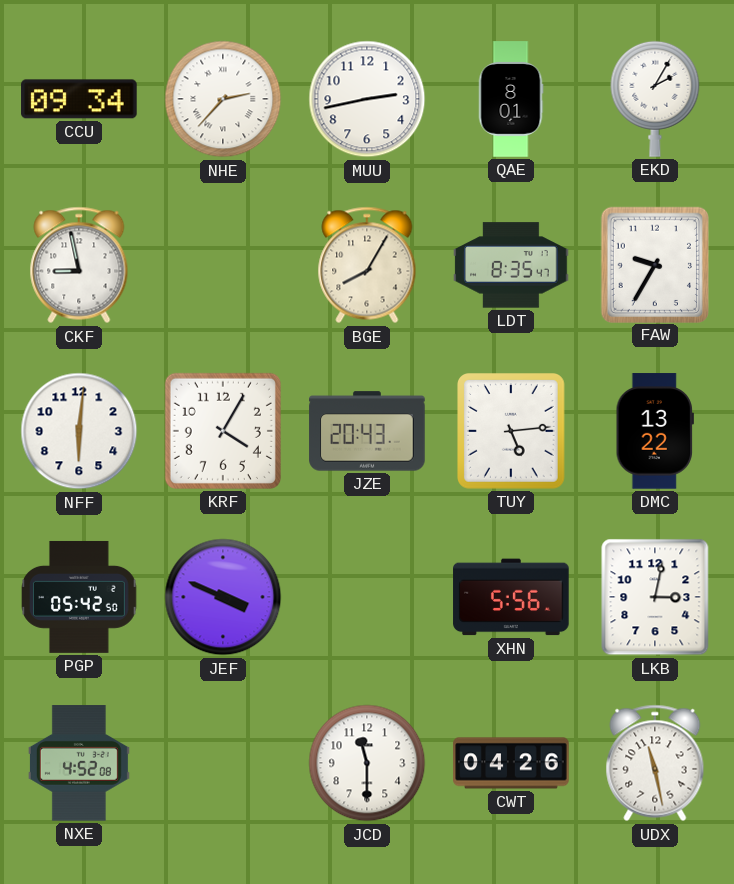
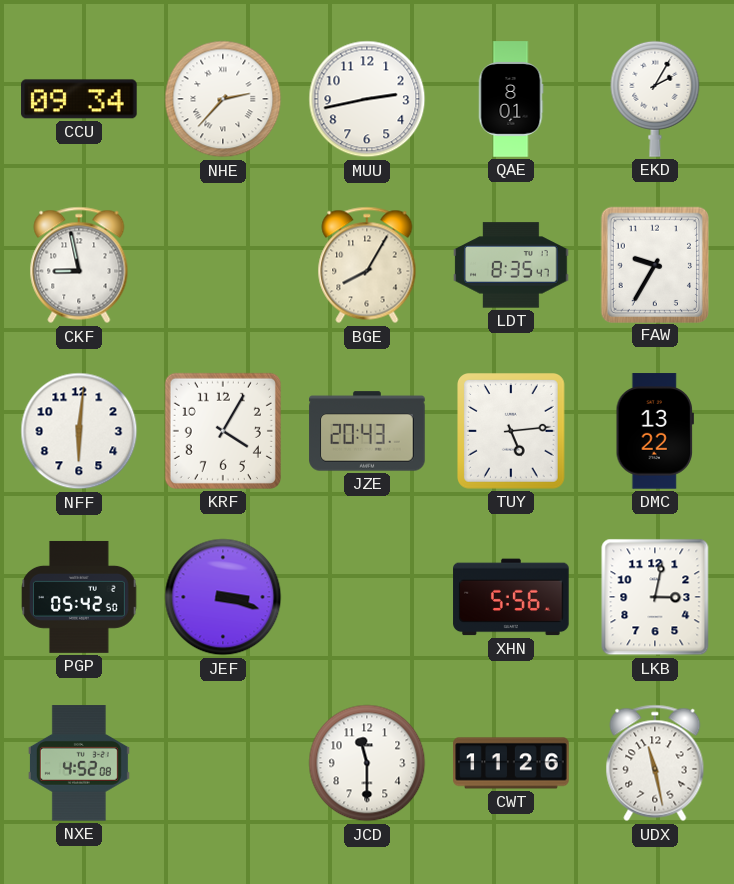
JEF: 3:49 -> 3:18 (223, 597)
CWT: 04:26 -> 11:26 (511, 763)
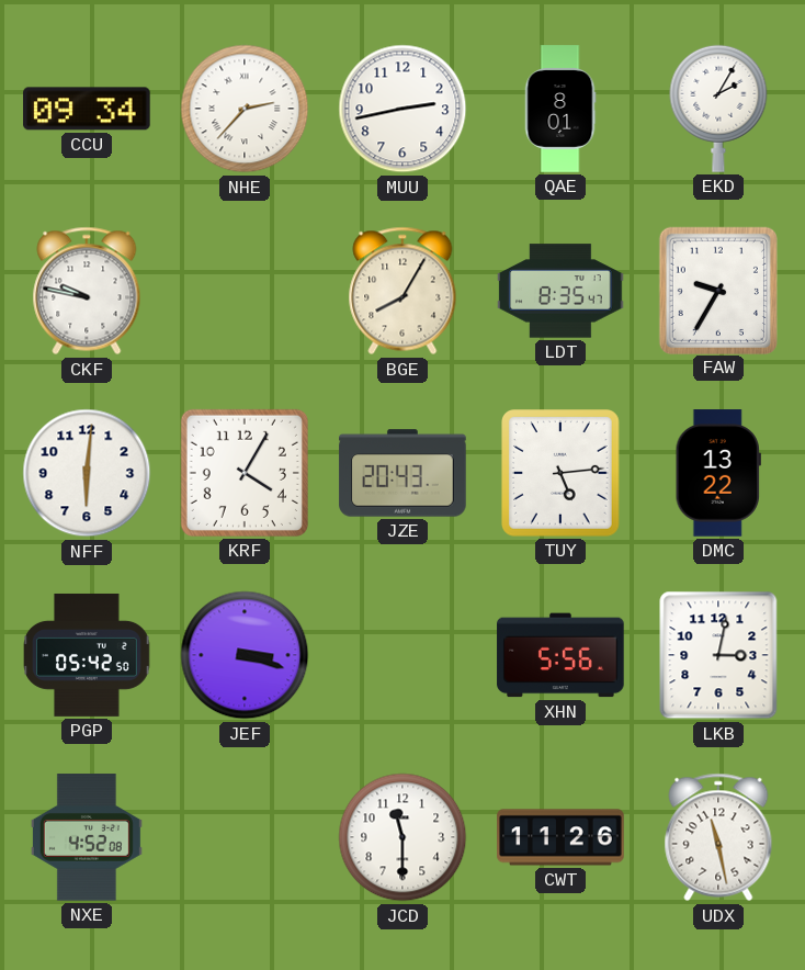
CKF: 8:58 -> 9:47 (87, 291)
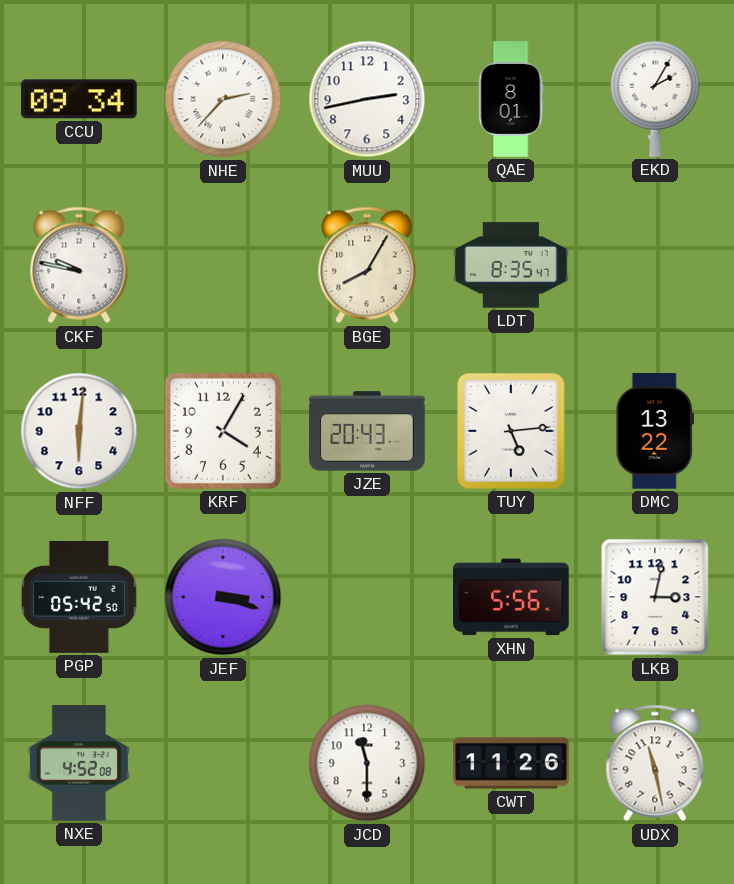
FAW: 9:35 -> none (717, 290)
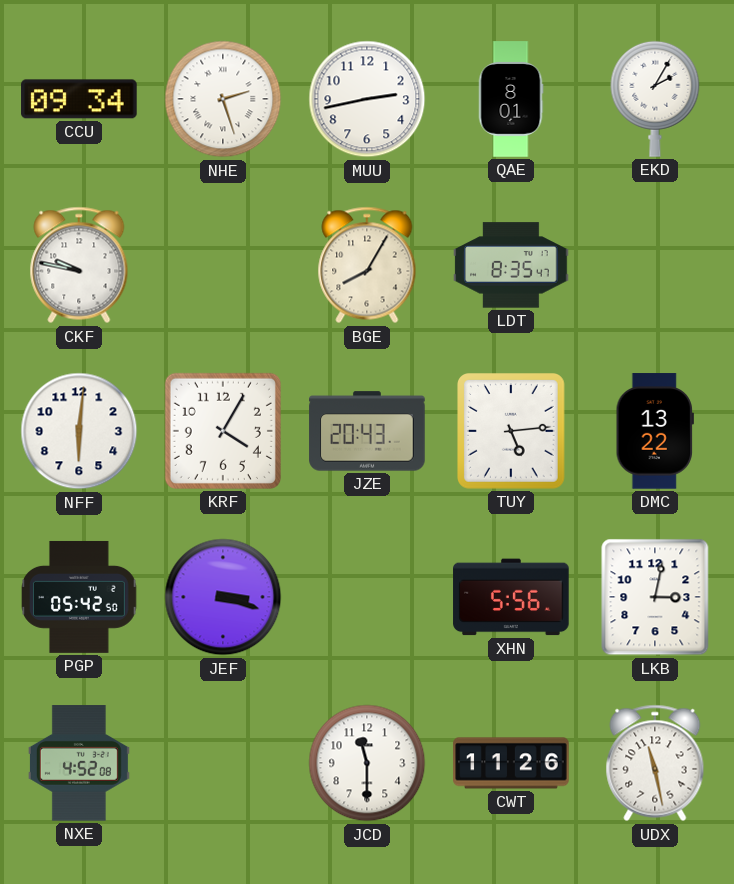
NHE: 2:37 -> 2:27 (223, 99)
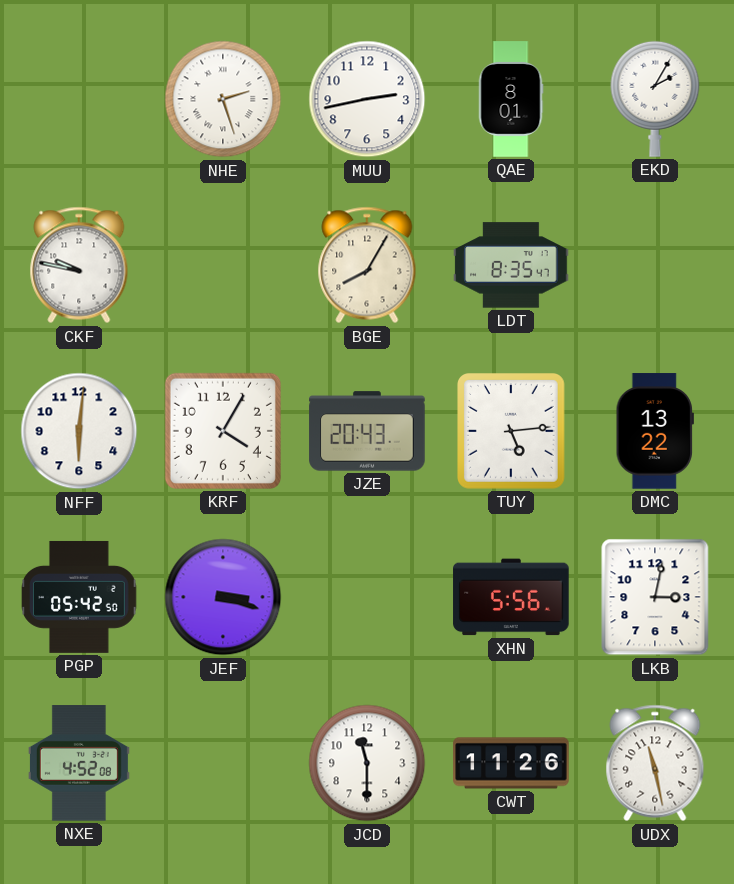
CCU: 09:34 -> none (79, 99)
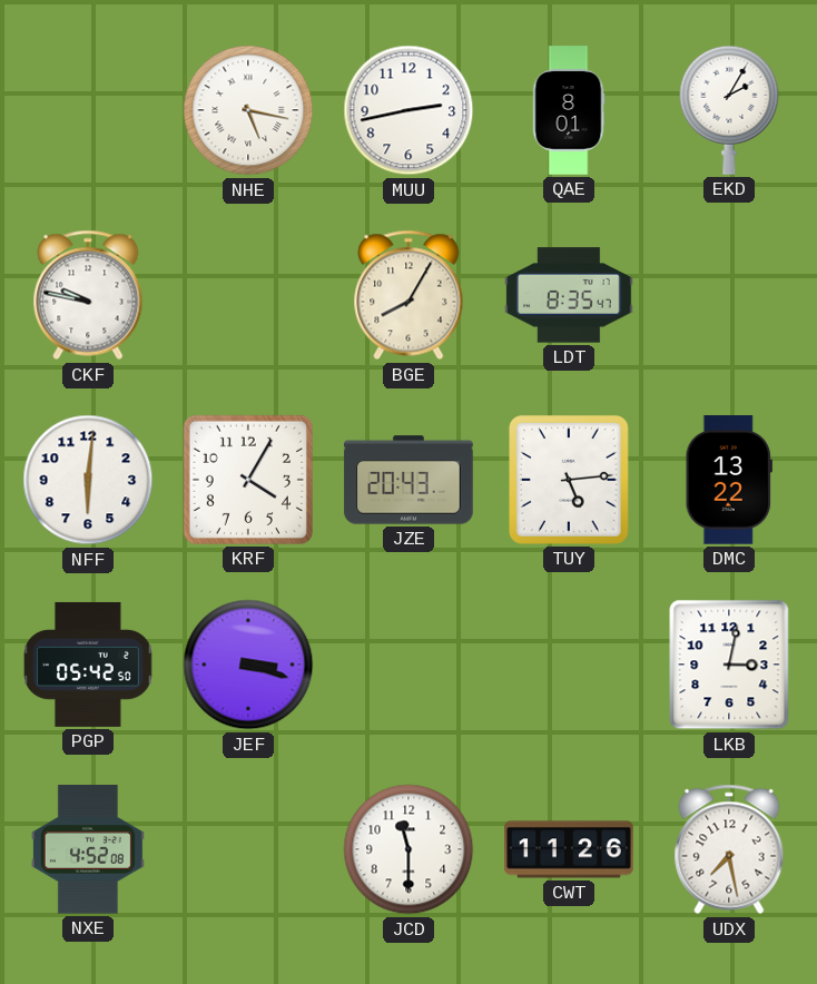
NHE: 2:27 -> 5:17 (248, 110)
XHN: 5:56 -> none (511, 597)
UDX: 11:28 -> 7:28 (729, 849)
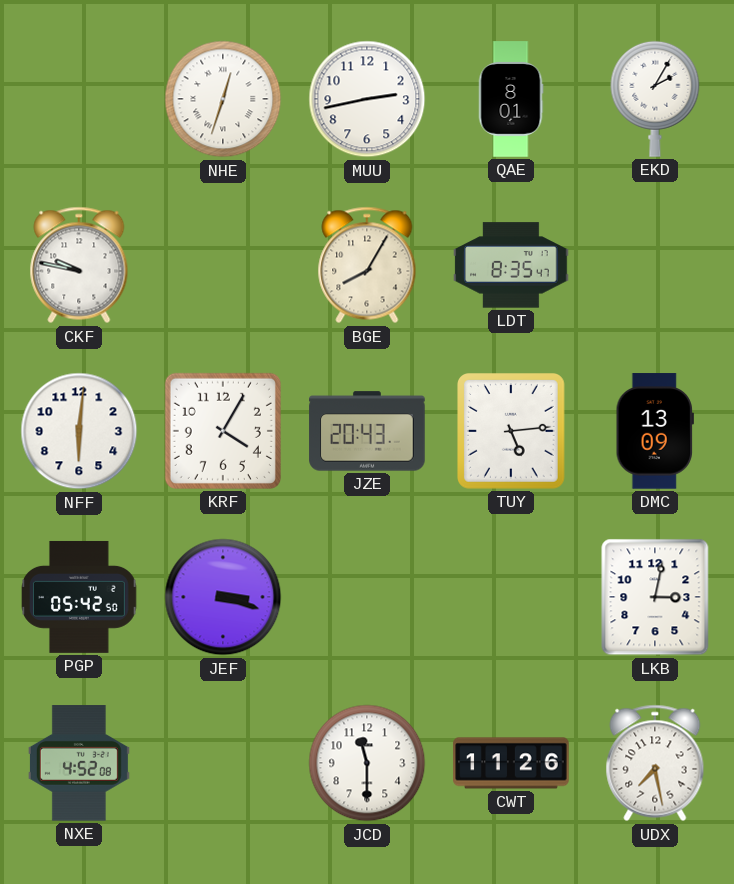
NHE: 5:17 -> 12:33 (223, 99)
DMC: 13:22 -> 13:09 (655, 431)
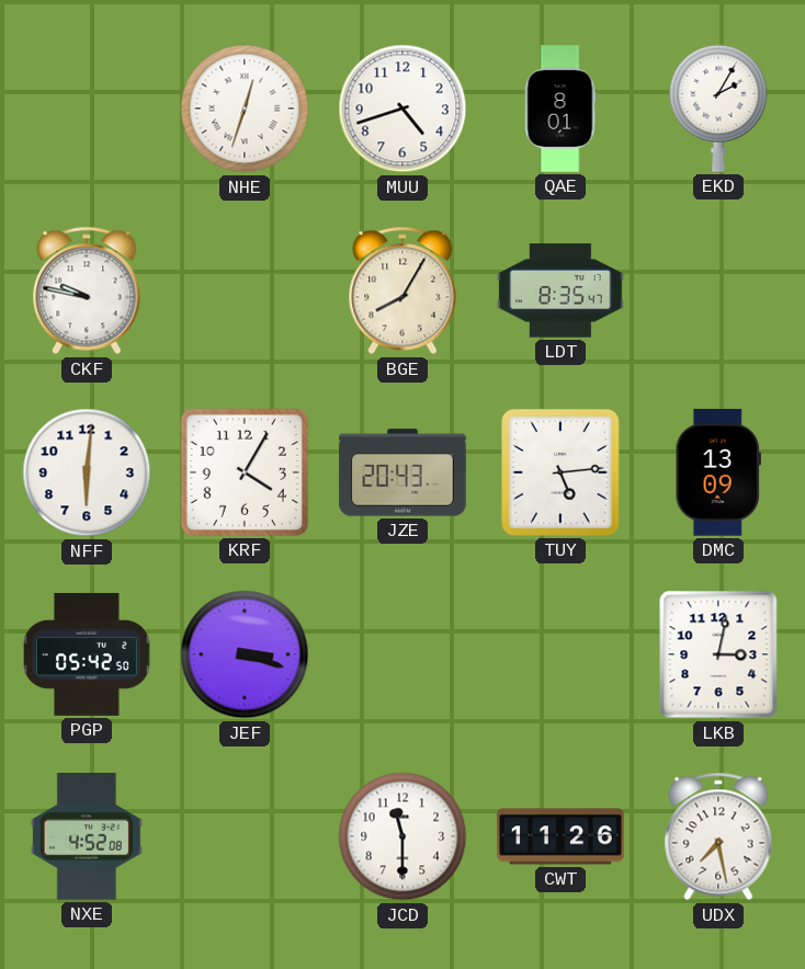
MUU: 2:43 -> 4:42 (402, 109)
